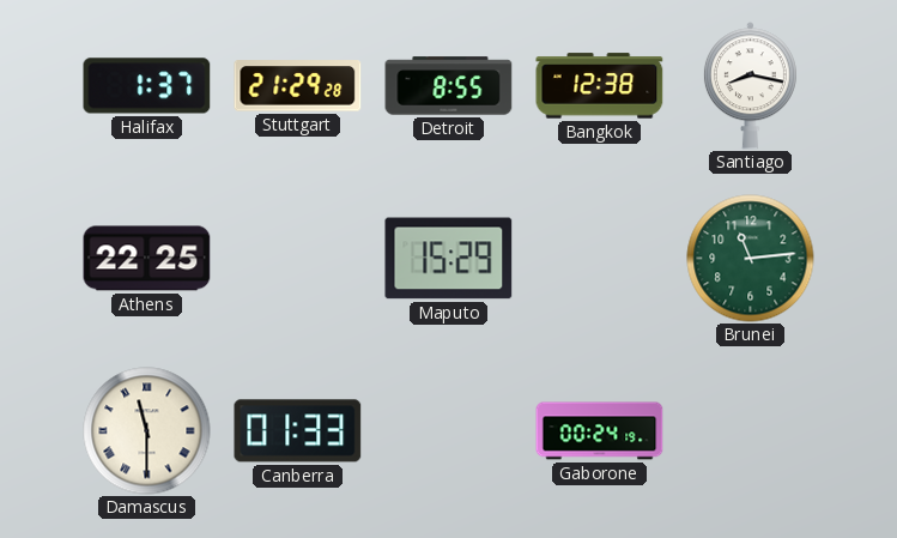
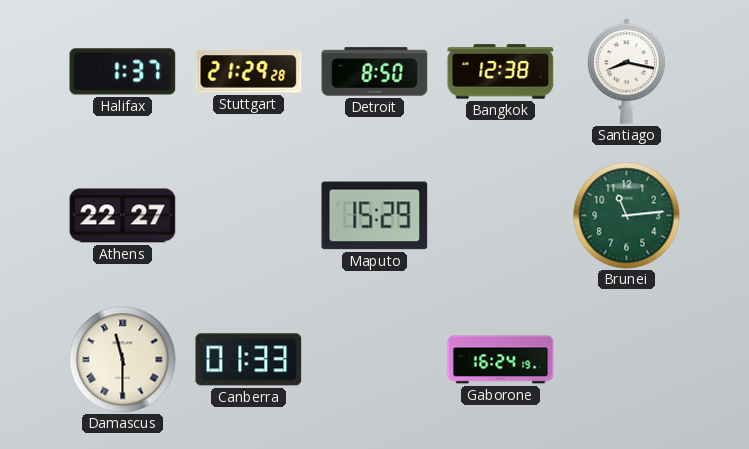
Detroit: 8:55 -> 8:50 (375, 72)
Athens: 22:25 -> 22:27 (123, 216)
Gaborone: 00:24 -> 16:24 (501, 360)
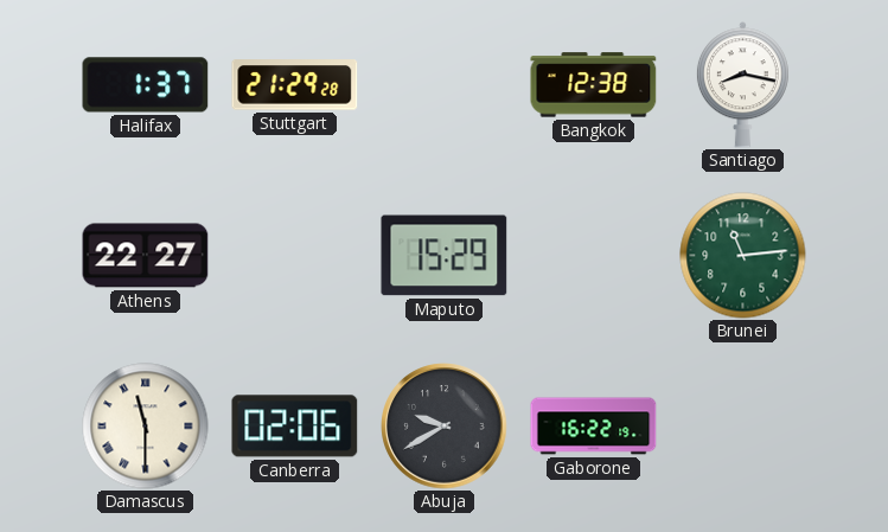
Detroit: 8:50 -> none (375, 72)
Canberra: 01:33 -> 02:06 (295, 427)
Abuja: none -> 9:40 (445, 427)
Gaborone: 16:24 -> 16:22 (594, 427)
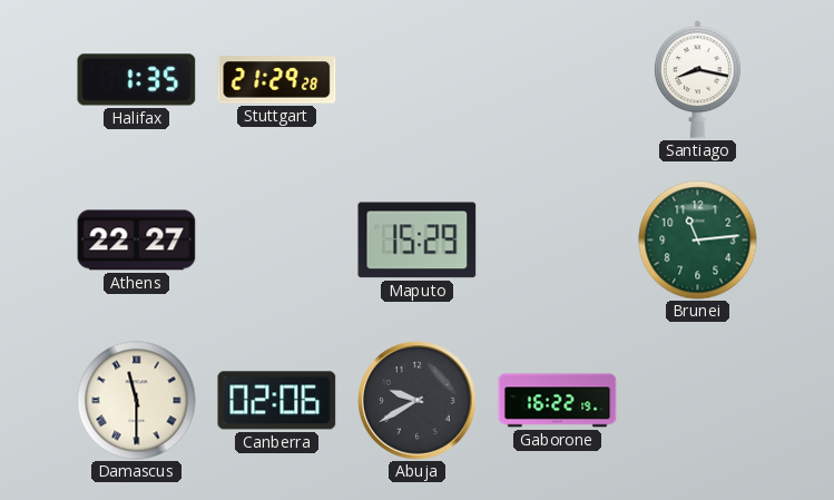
Halifax: 1:37 -> 1:35 (137, 80)
Bangkok: 12:38 -> none (594, 85)
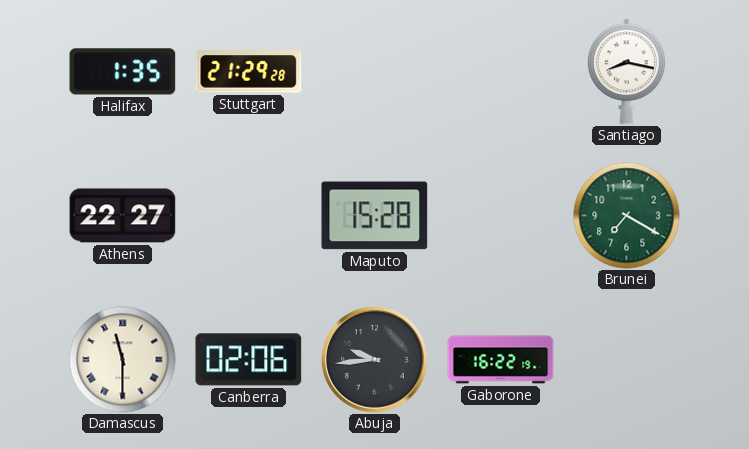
Maputo: 15:29 -> 15:28 (375, 216)
Brunei: 11:14 -> 7:20 (627, 216)
Abuja: 9:40 -> 9:44 (375, 360)
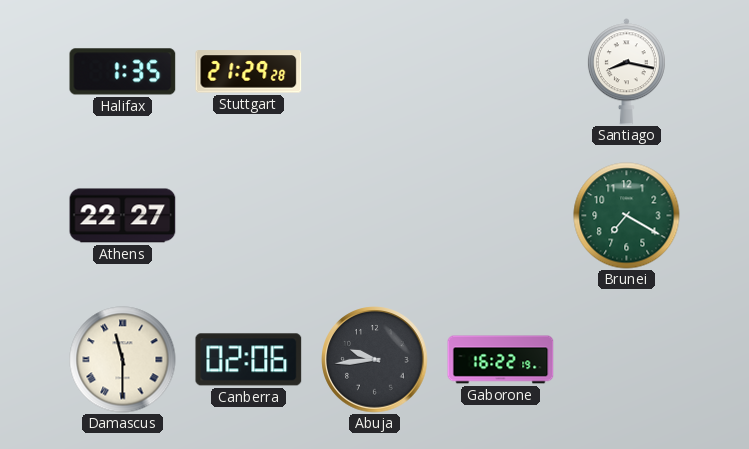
Maputo: 15:28 -> none (375, 216)
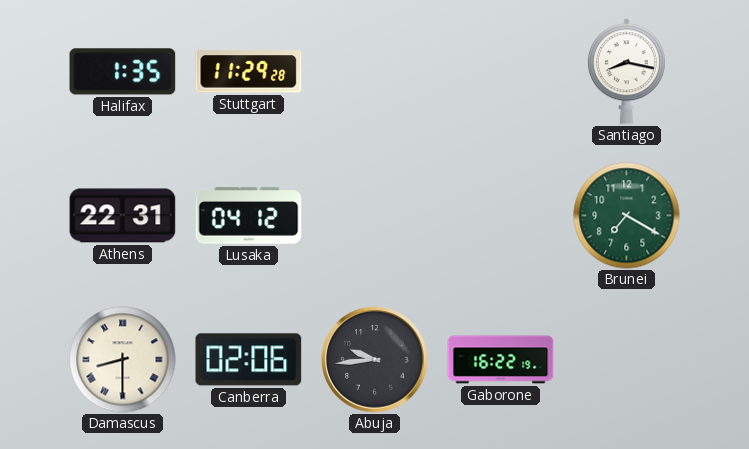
Stuttgart: 21:29 -> 11:29 (249, 72)
Athens: 22:27 -> 22:31 (123, 216)
Lusaka: none -> 04:12 (249, 216)
Damascus: 11:30 -> 8:30 (123, 360)
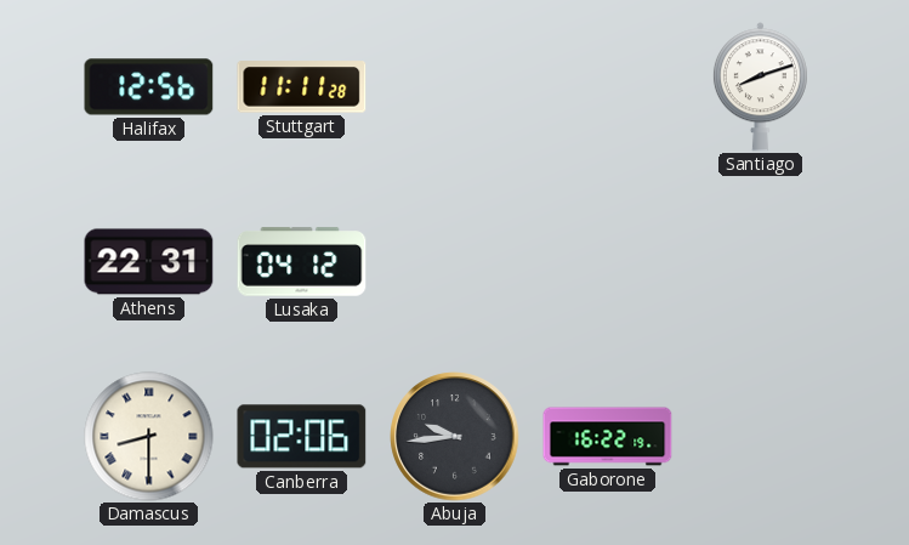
Halifax: 1:35 -> 12:56 (149, 87)
Stuttgart: 11:29 -> 11:11 (302, 87)
Santiago: 8:17 -> 8:12 (760, 87)
Brunei: 7:20 -> none (627, 216)
